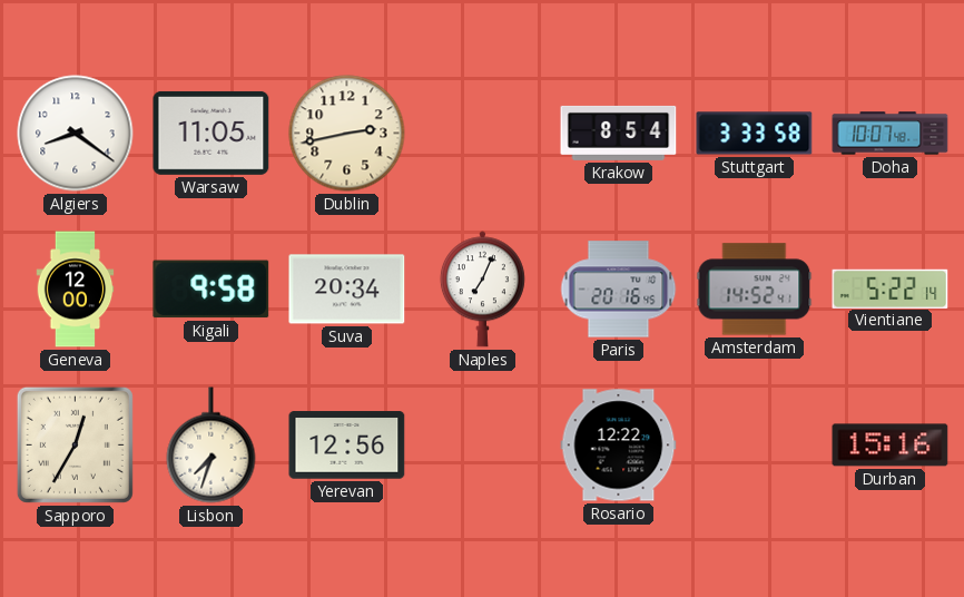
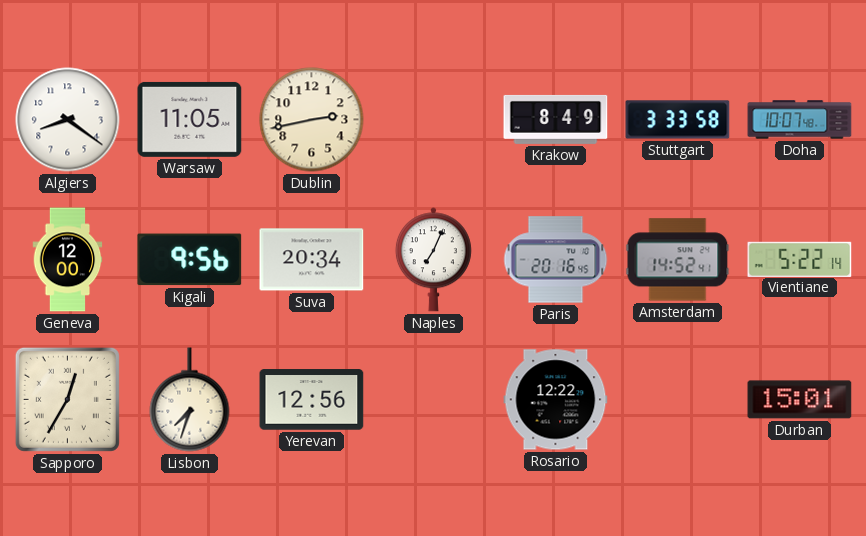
Krakow: 8:54 -> 8:49 (556, 119)
Kigali: 9:58 -> 9:56 (190, 260)
Durban: 15:16 -> 15:01 (800, 400)
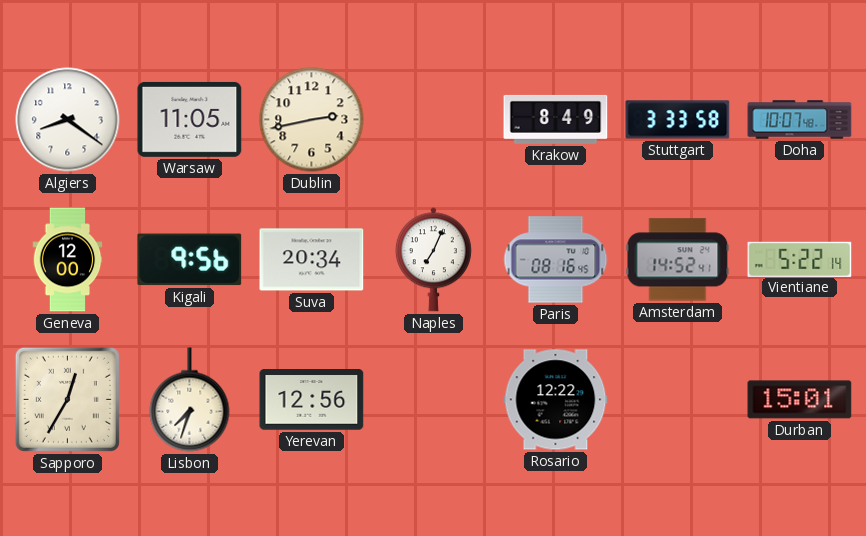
Paris: 20:16 -> 08:16 (556, 260)
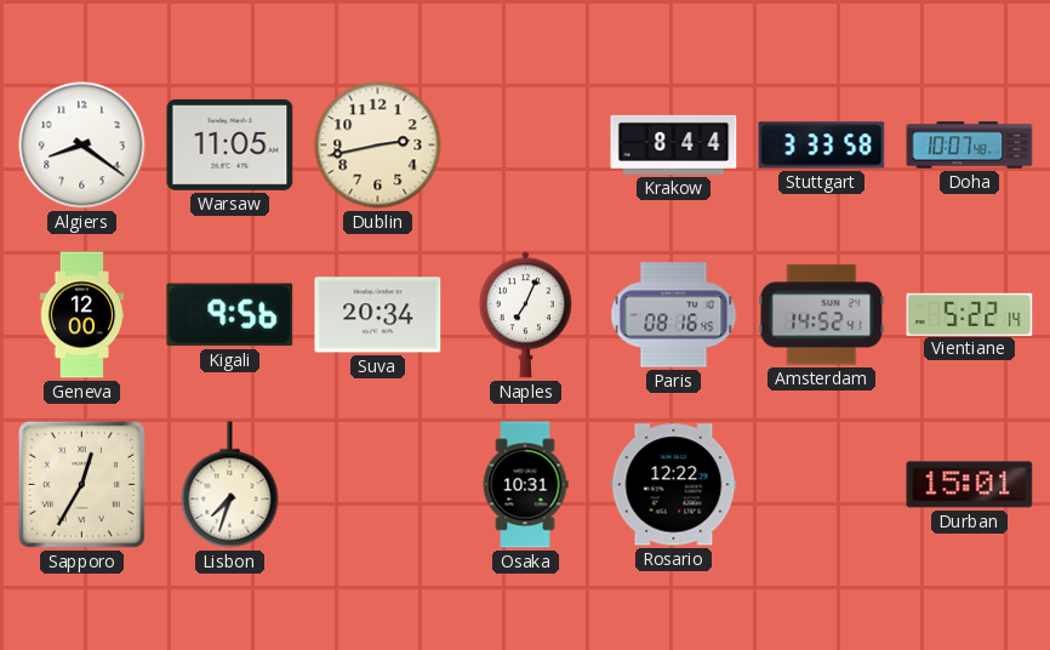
Krakow: 8:49 -> 8:44 (674, 144)
Yerevan: 12:56 -> none (312, 400)
Osaka: none -> 10:31 (525, 485)
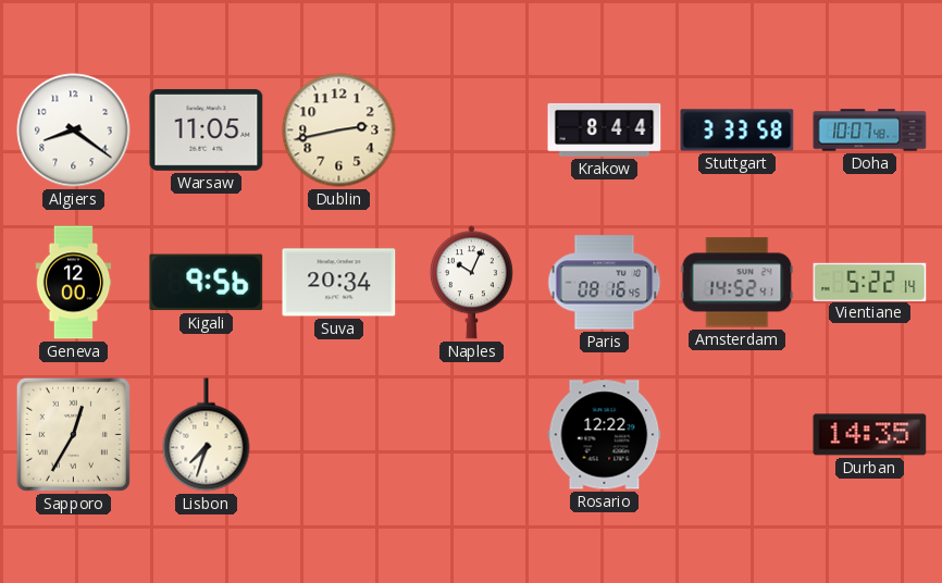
Naples: 7:04 -> 10:04 (471, 283)
Osaka: 10:31 -> none (525, 485)
Durban: 15:01 -> 14:35 (870, 435)
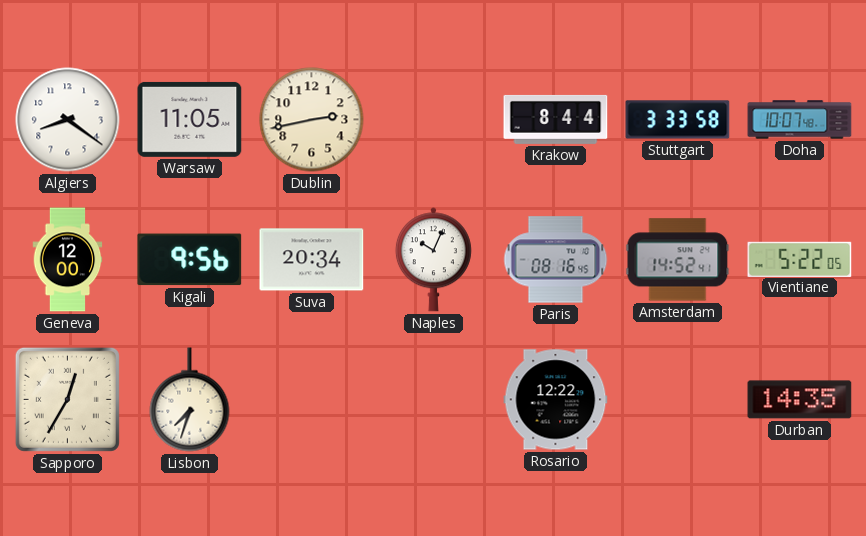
Vientiane: 5:22:14 -> 5:22:05 (800, 259)
